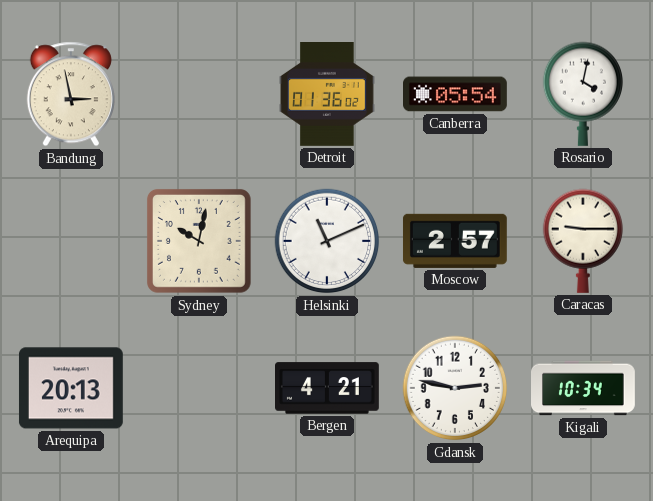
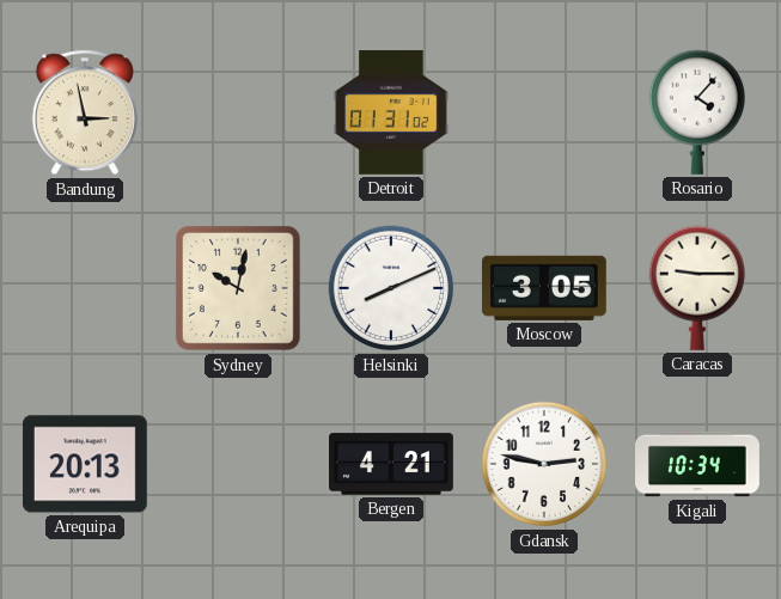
Detroit: 01:36 -> 01:31 (391, 114)
Canberra: 05:54 -> none (456, 94)
Rosario: 4:02 -> 4:07 (696, 112)
Helsinki: 11:11 -> 8:11 (391, 288)
Moscow: 2:57 -> 3:05 (544, 288)
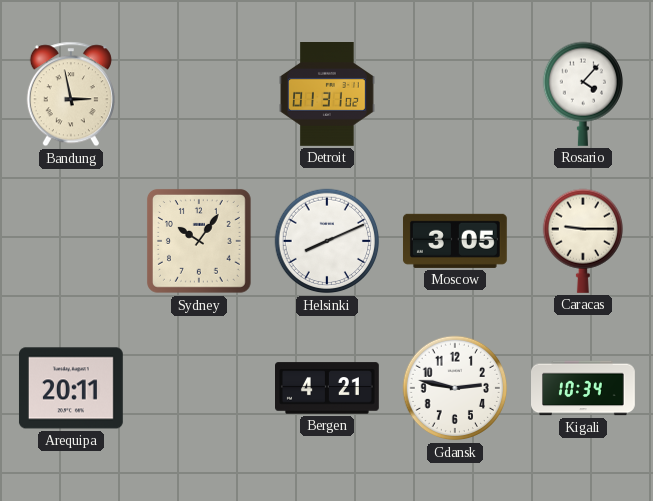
Sydney: 10:02 -> 10:06 (199, 241)
Arequipa: 20:13 -> 20:11 (71, 388)
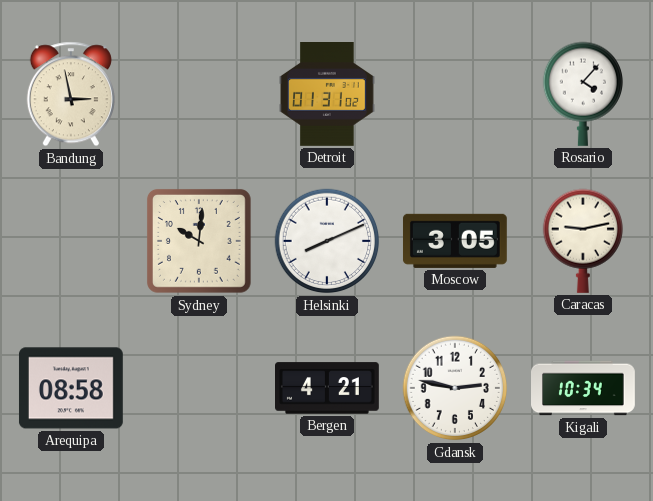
Sydney: 10:06 -> 10:01 (199, 241)
Caracas: 9:15 -> 9:13 (582, 241)
Arequipa: 20:11 -> 08:58 (71, 388)
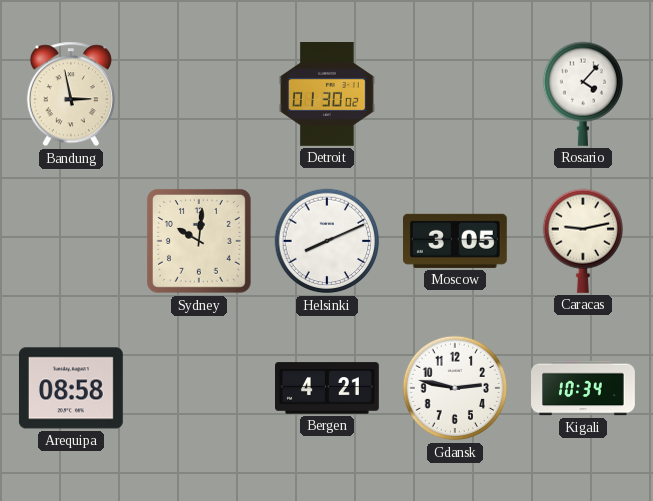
Detroit: 01:31 -> 01:30 (327, 95)
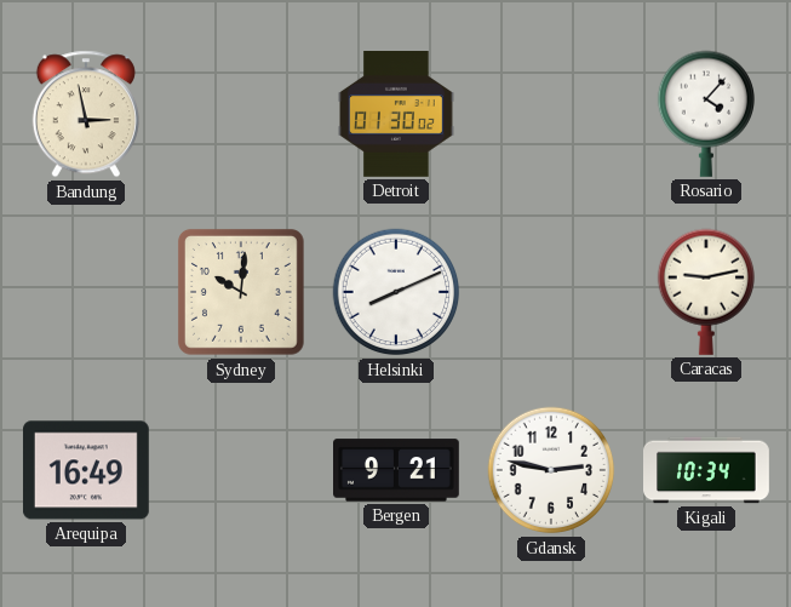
Moscow: 3:05 -> none (455, 241)
Arequipa: 08:58 -> 16:49 (86, 470)
Bergen: 4:21 -> 9:21 (397, 470)
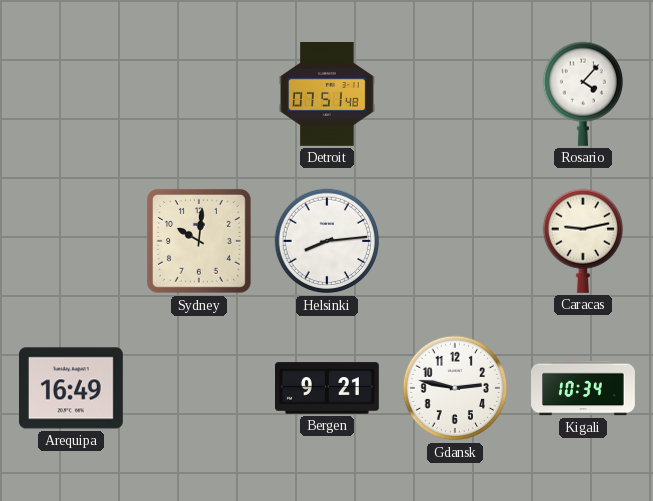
Bandung: 2:58 -> none (86, 114)
Detroit: 01:30 -> 07:51 (327, 95)
Helsinki: 8:11 -> 8:14 (327, 241)
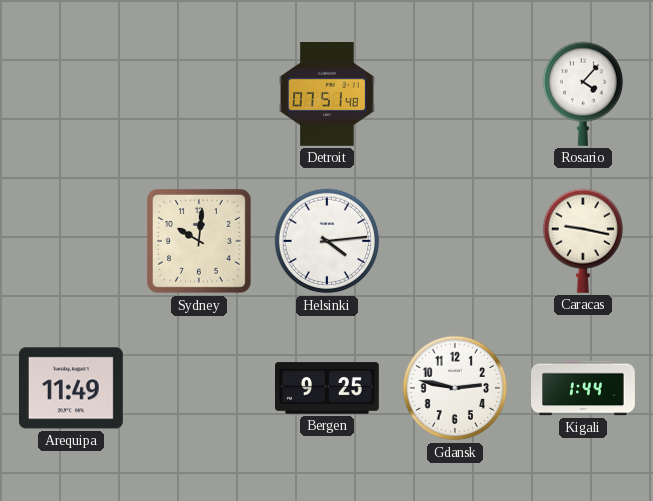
Helsinki: 8:14 -> 4:14 (327, 241)
Caracas: 9:13 -> 9:17 (582, 241)
Arequipa: 16:49 -> 11:49 (71, 388)
Bergen: 9:21 -> 9:25 (328, 388)
Kigali: 10:34 -> 1:44 (584, 388)
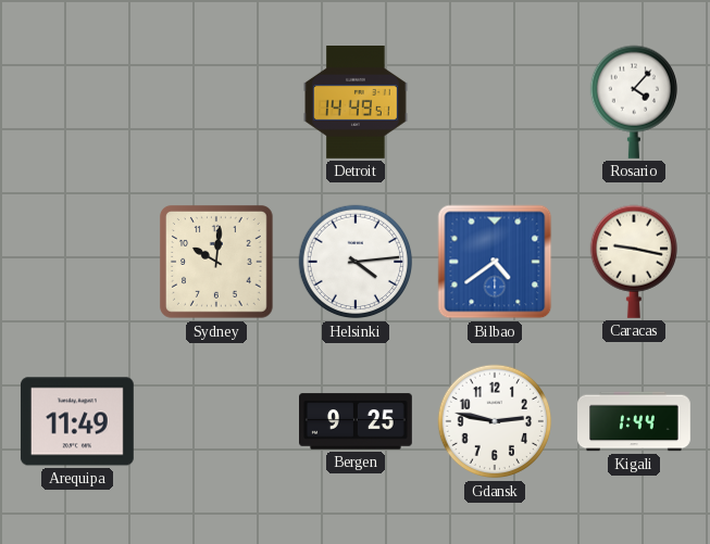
Detroit: 07:51 -> 14:49 (356, 103)
Bilbao: none -> 4:39 (495, 262)
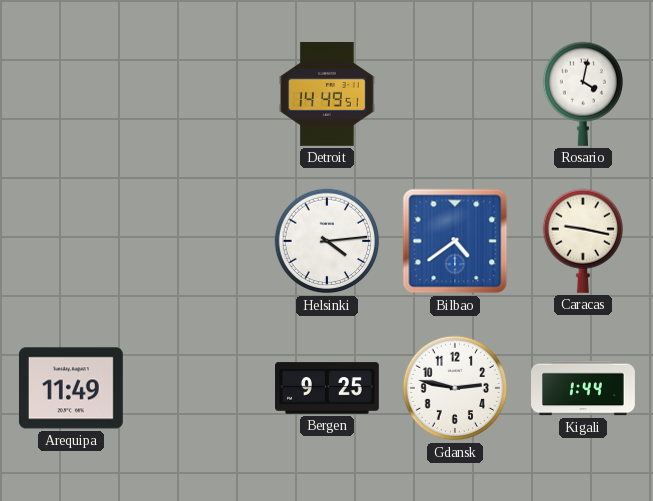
Rosario: 4:07 -> 4:02 (582, 94)
Sydney: 10:01 -> none (216, 262)
